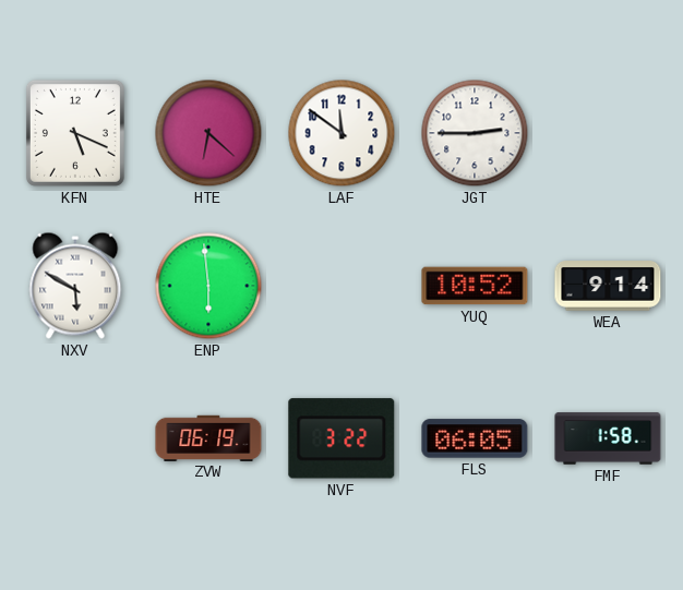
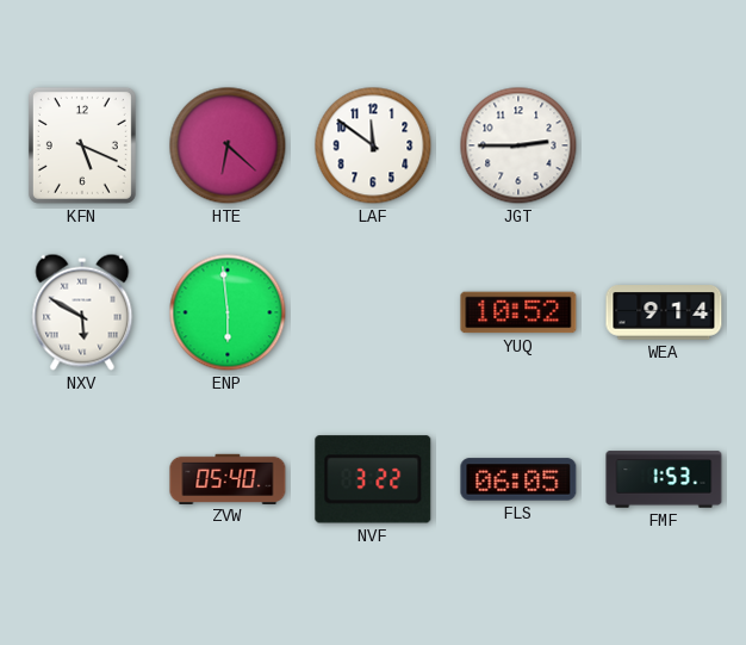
ZVW: 06:19 -> 05:40 (228, 478)
FMF: 1:58 -> 1:53 (664, 479)
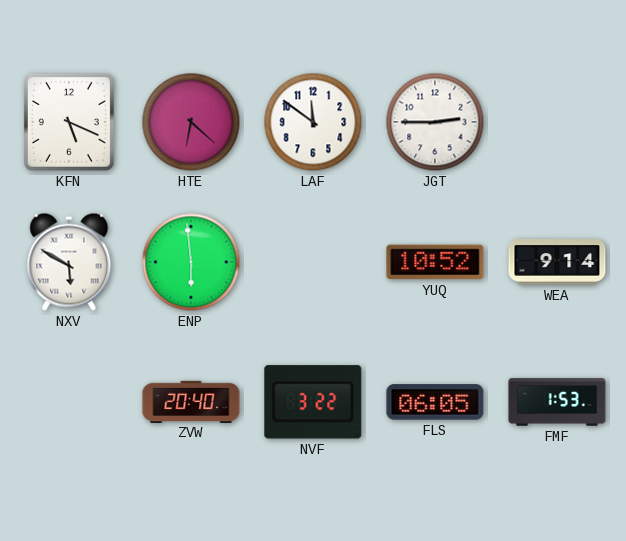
ZVW: 05:40 -> 20:40 (191, 401)
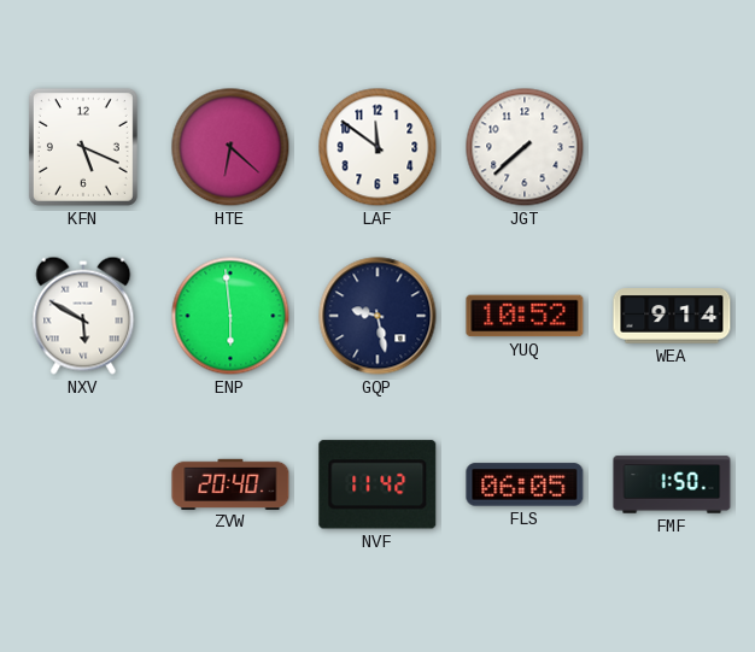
JGT: 2:45 -> 7:38 (525, 147)
GQP: none -> 9:28 (377, 316)
NVF: 3:22 -> 11:42 (377, 484)
FMF: 1:53 -> 1:50 (672, 484)
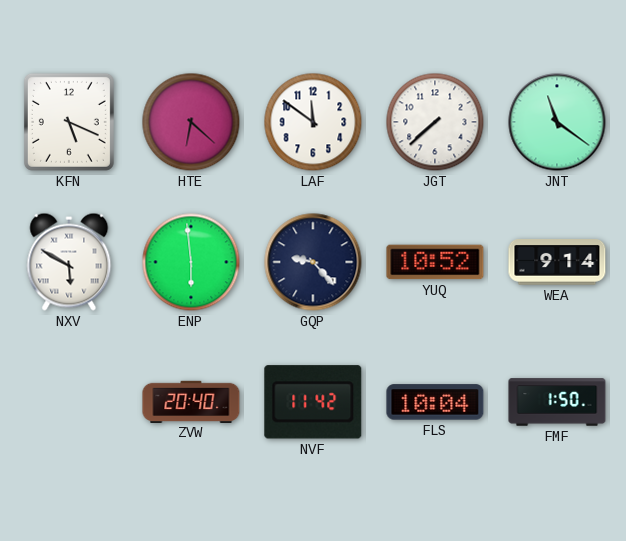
JNT: none -> 11:21 (557, 122)
GQP: 9:28 -> 9:23 (313, 262)
FLS: 06:05 -> 10:04 (435, 402)
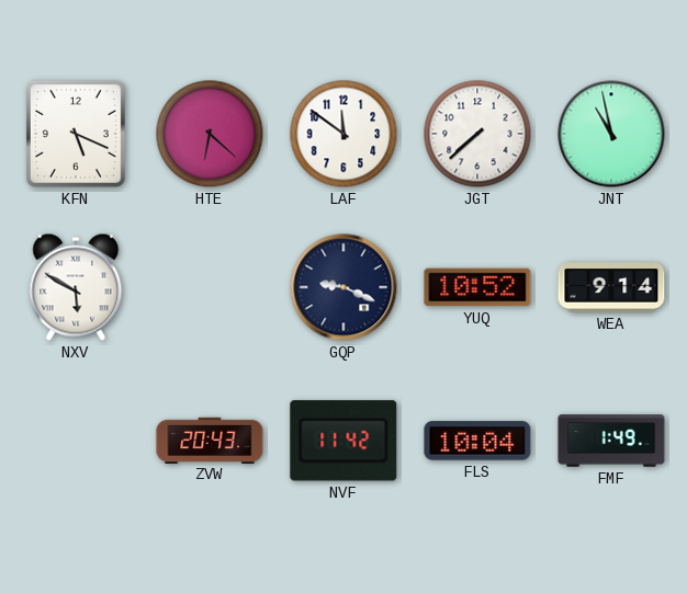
JNT: 11:21 -> 10:58 (611, 134)
ENP: 5:59 -> none (191, 262)
GQP: 9:23 -> 9:19 (344, 287)
ZVW: 20:40 -> 20:43 (210, 440)
FMF: 1:50 -> 1:49 (611, 441)
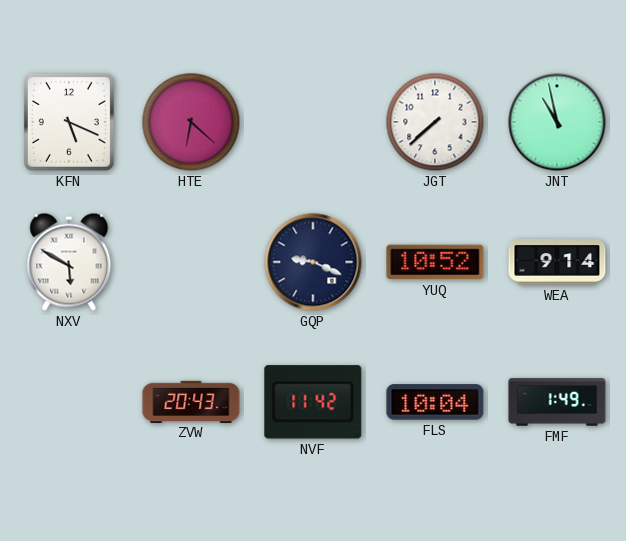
LAF: 11:51 -> none (344, 134)
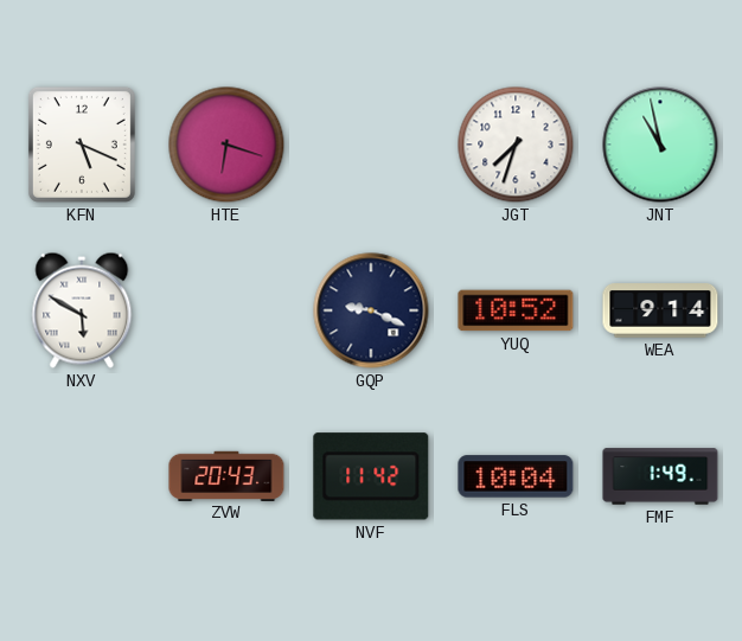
HTE: 6:22 -> 6:18 (226, 145)
JGT: 7:38 -> 7:33 (516, 145)
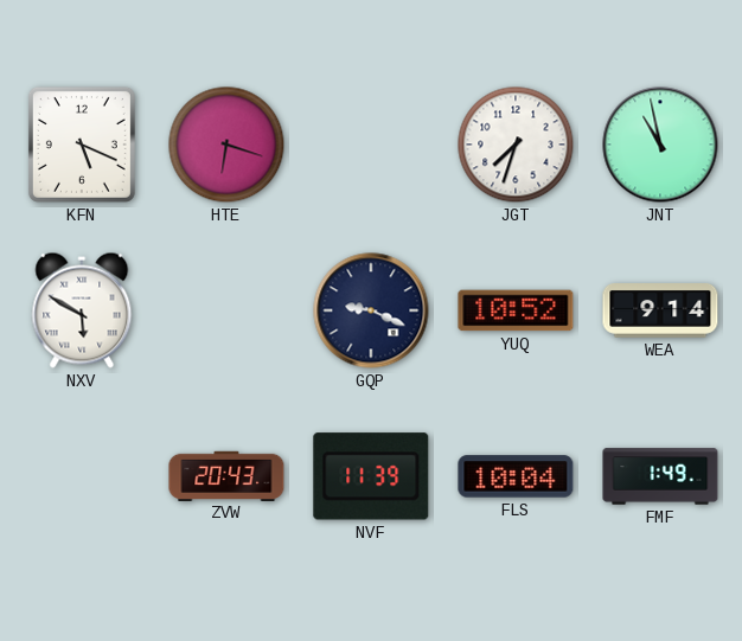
NVF: 11:42 -> 11:39 (371, 476)
